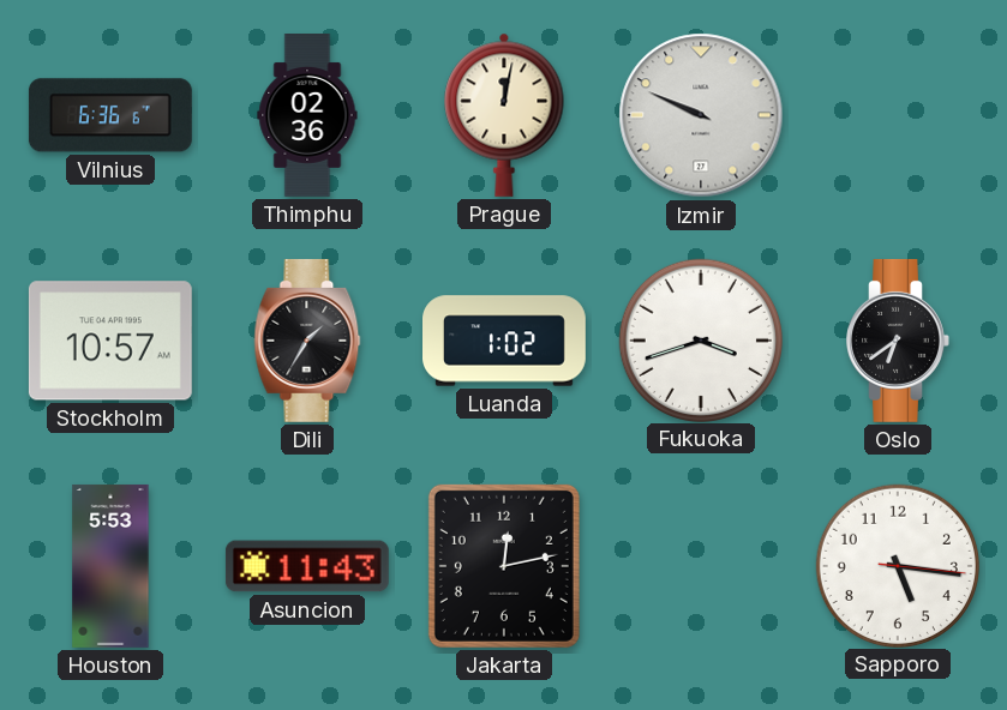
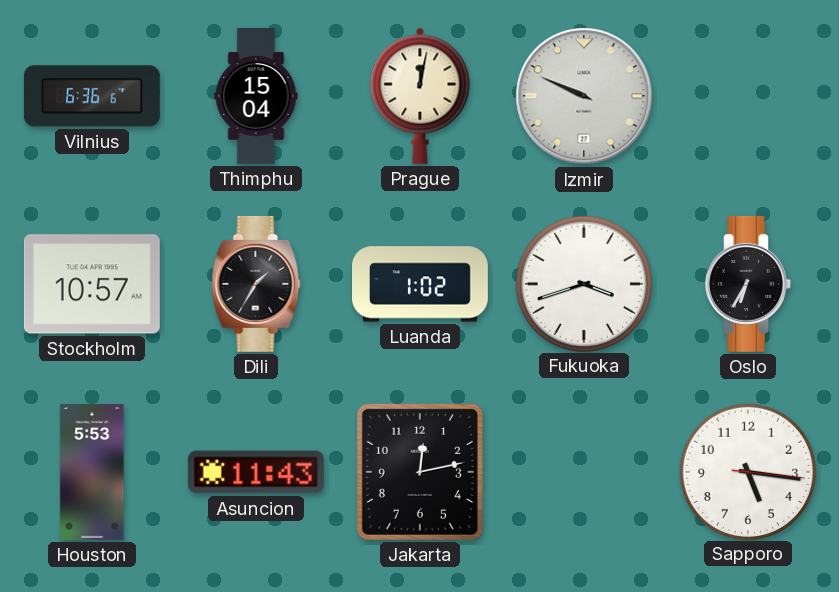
Thimphu: 02:36 -> 15:04 (256, 97)
Oslo: 6:39 -> 6:35 (748, 284)
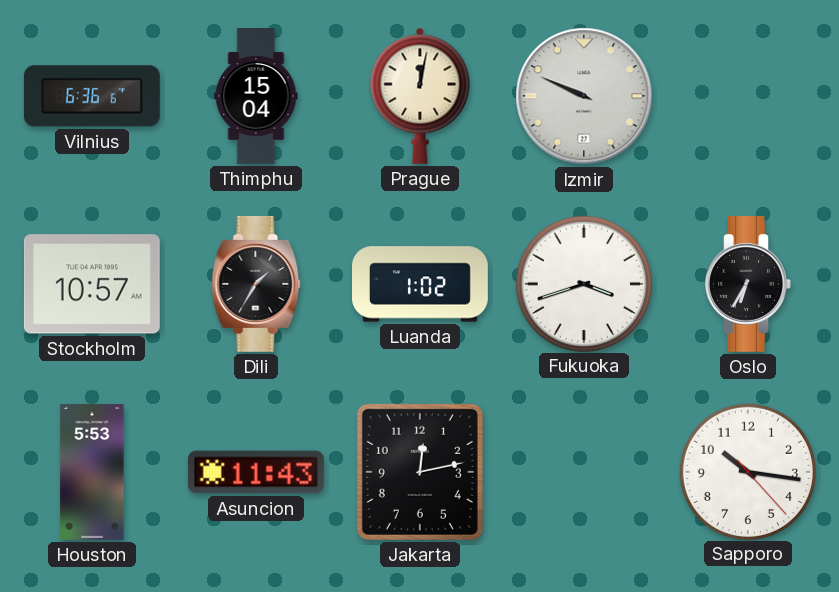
Sapporo: 5:16 -> 10:16 (747, 471)
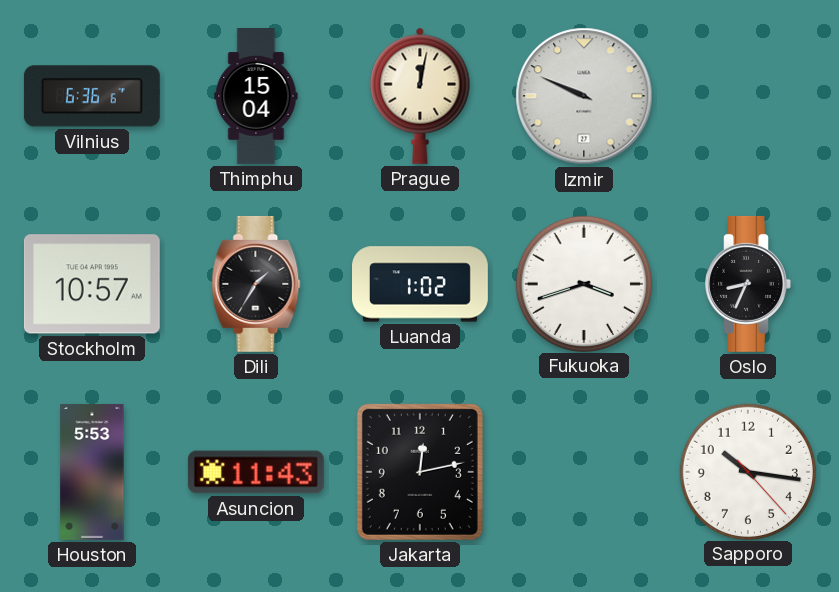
Oslo: 6:35 -> 8:34 (748, 284)
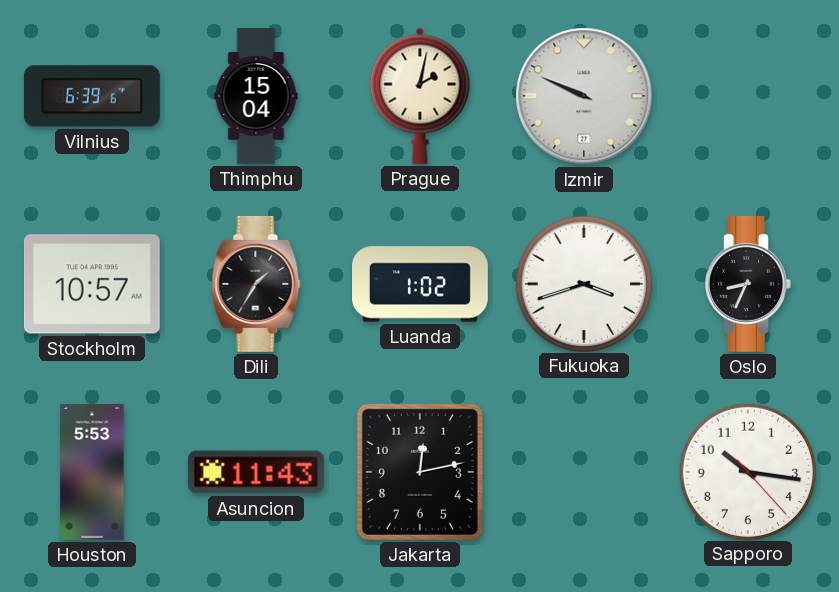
Vilnius: 6:36 -> 6:39 (92, 96)
Prague: 12:02 -> 2:02 (420, 96)
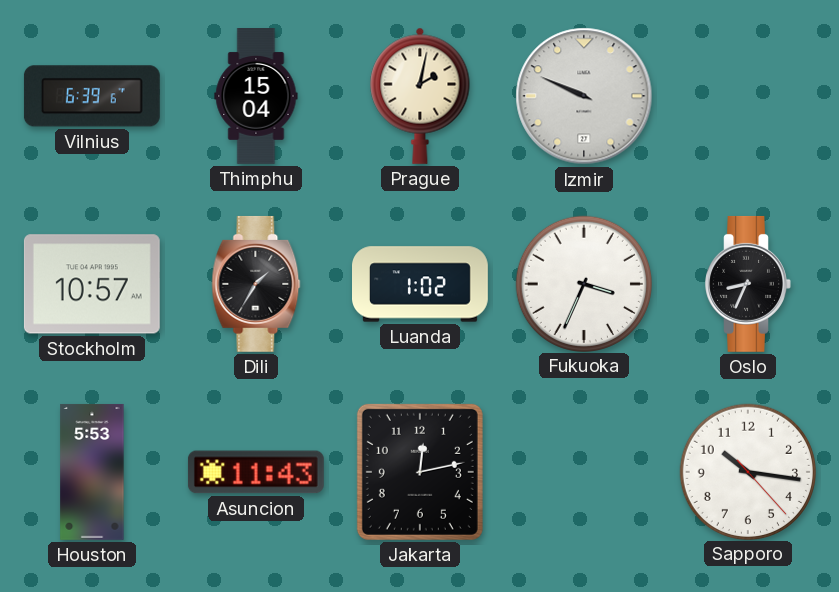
Fukuoka: 3:42 -> 3:34 (583, 283)
